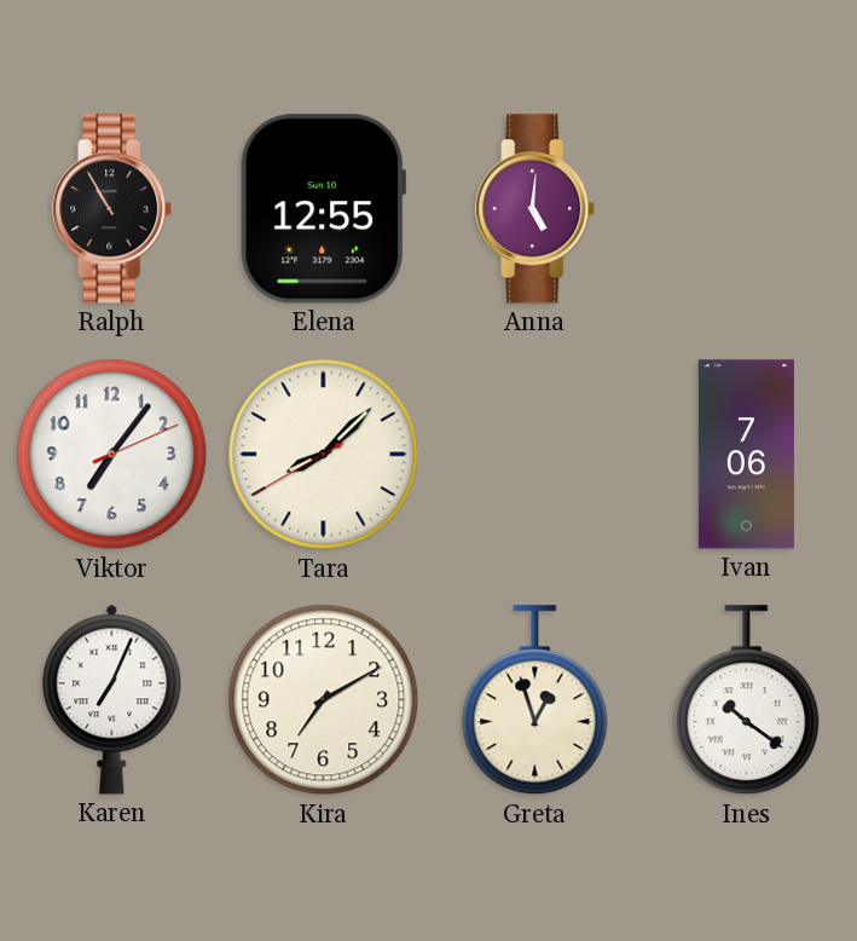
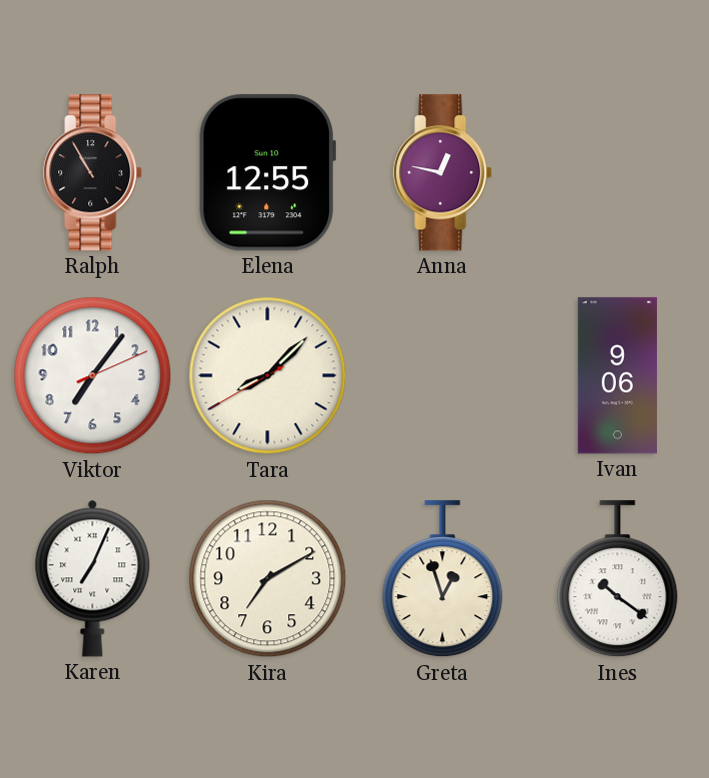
Anna: 5:01 -> 12:47 (443, 173)
Ivan: 7:06 -> 9:06 (617, 376)
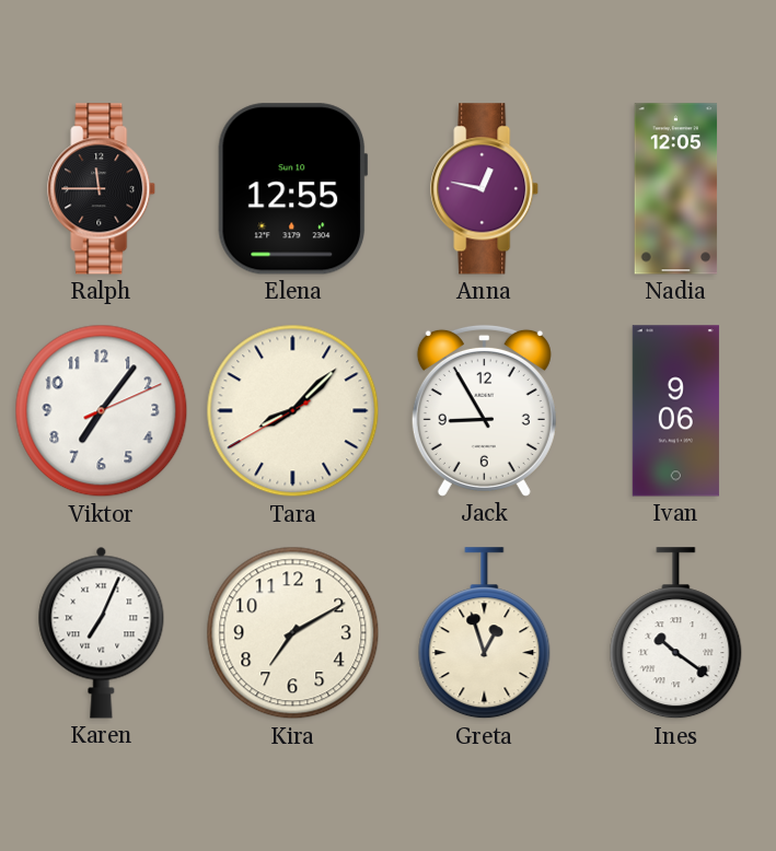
Ralph: 10:55 -> 11:45 (102, 189)
Nadia: none -> 12:05 (676, 189)
Jack: none -> 8:55 (484, 410)
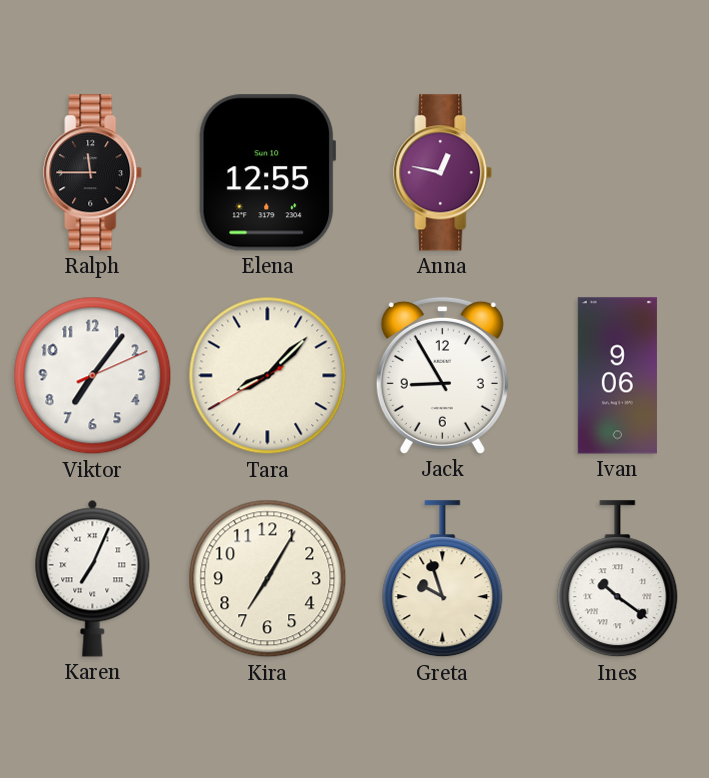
Nadia: 12:05 -> none (676, 189)
Kira: 7:10 -> 7:05 (268, 579)
Greta: 12:57 -> 9:57 (443, 579)
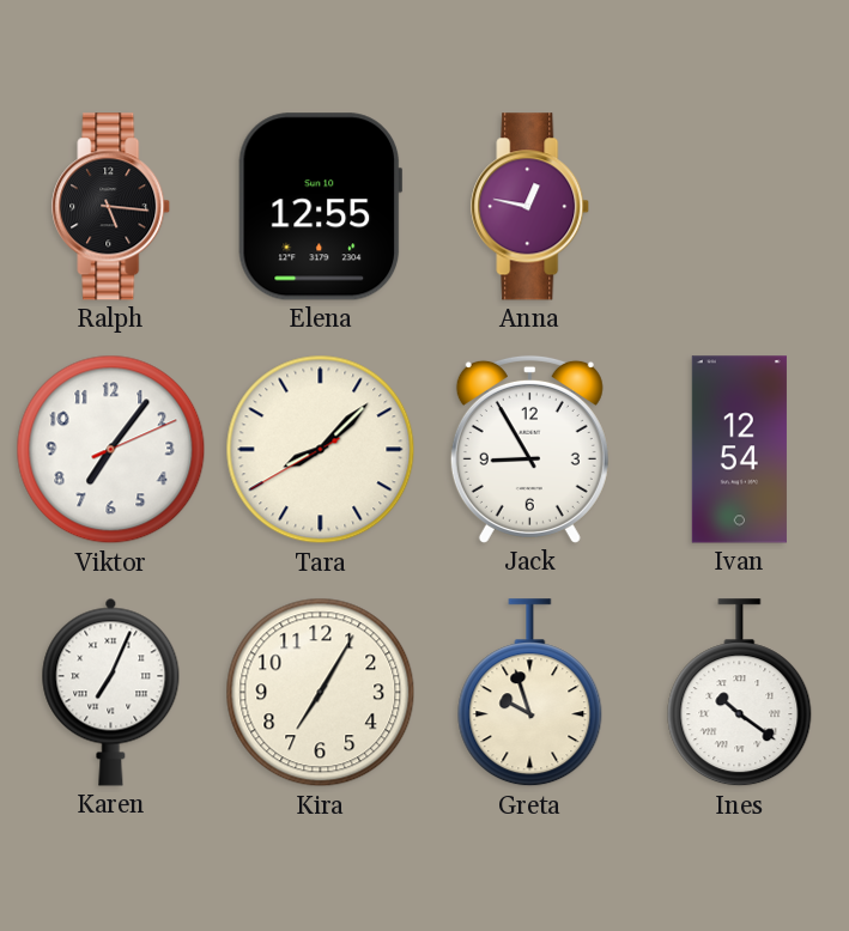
Ralph: 11:45 -> 5:16 (111, 207)
Ivan: 9:06 -> 12:54 (739, 450)
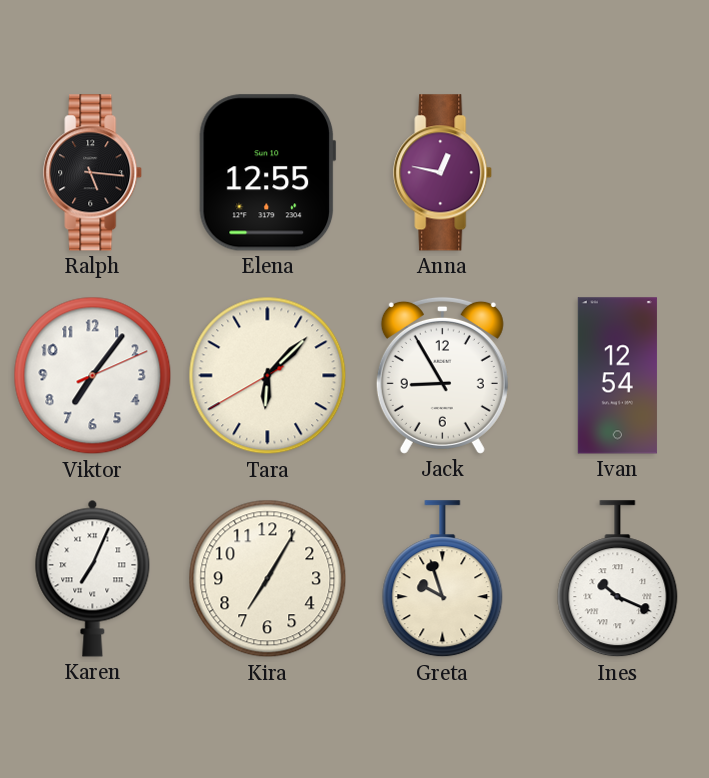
Tara: 8:07 -> 6:07 (268, 376)
Ines: 10:21 -> 10:19 (618, 579)
